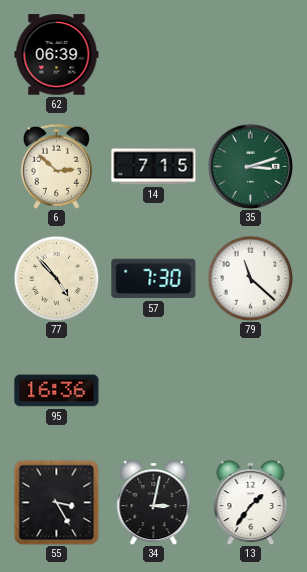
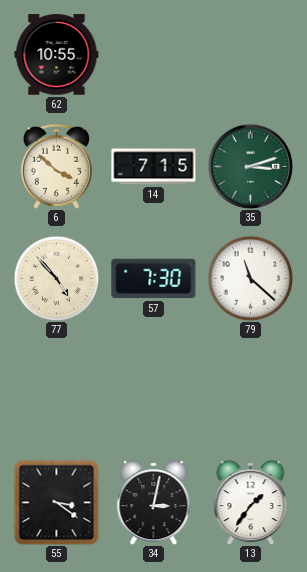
62: 06:39 -> 10:55 (57, 55)
6: 2:52 -> 3:52 (56, 166)
95: 16:36 -> none (57, 391)
55: 3:25 -> 3:21 (56, 502)
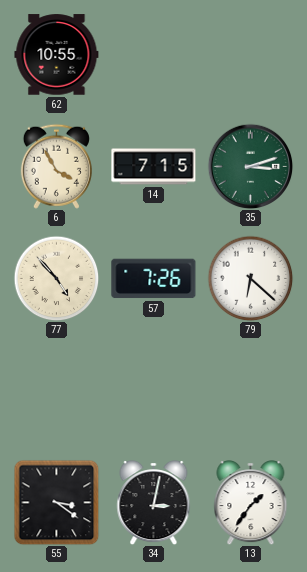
6: 3:52 -> 3:55 (56, 166)
57: 7:30 -> 7:26 (154, 279)
79: 11:22 -> 6:22 (250, 278)
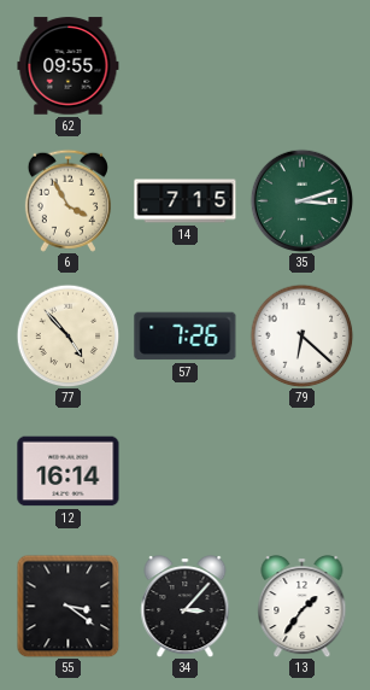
62: 10:55 -> 09:55 (69, 66)
12: none -> 16:14 (69, 472)
34: 3:02 -> 3:07 (186, 607)
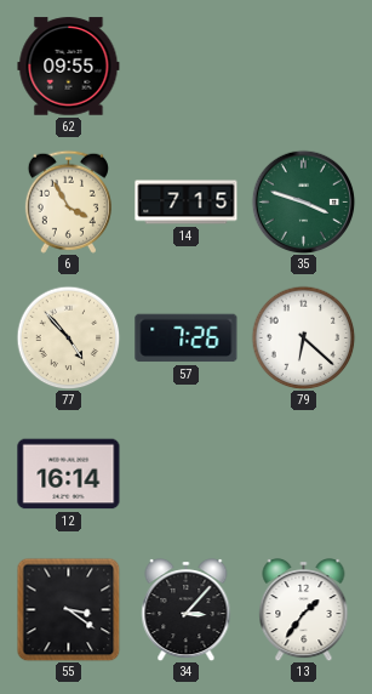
35: 3:12 -> 3:48 (303, 201)
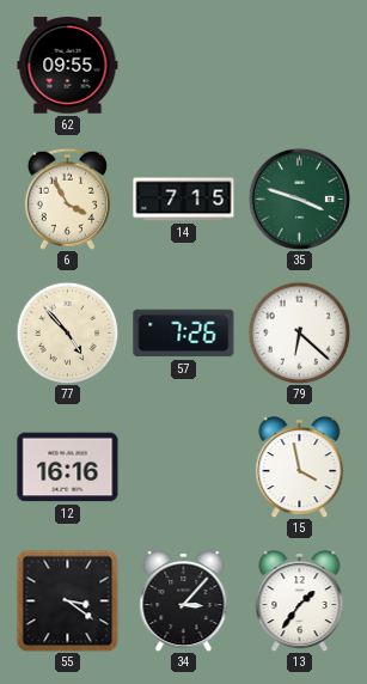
12: 16:14 -> 16:16 (68, 468)
15: none -> 3:58 (300, 468)
